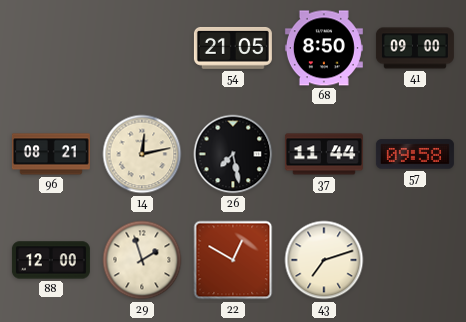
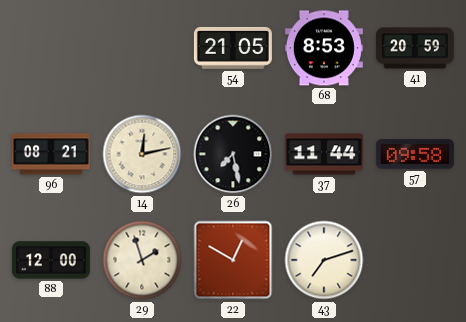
68: 8:50 -> 8:53 (324, 48)
41: 09:00 -> 20:59 (415, 48)
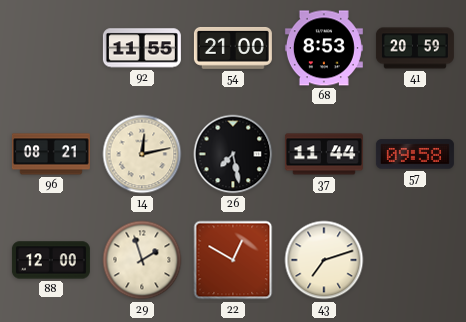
92: none -> 11:55 (142, 48)
54: 21:05 -> 21:00 (233, 48)
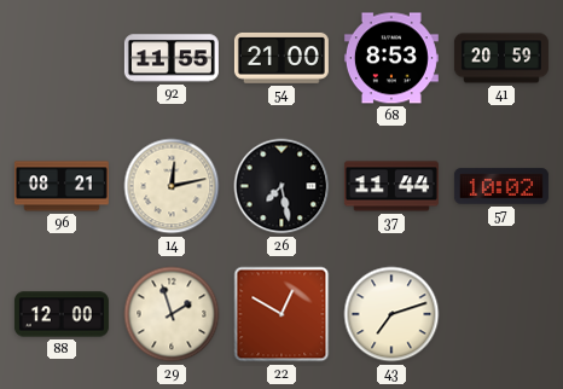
57: 09:58 -> 10:02 (501, 186)
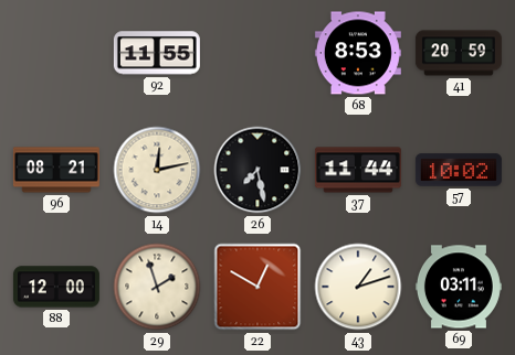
54: 21:00 -> none (281, 58)
43: 7:12 -> 1:12 (358, 287)
69: none -> 03:11 (459, 287)
